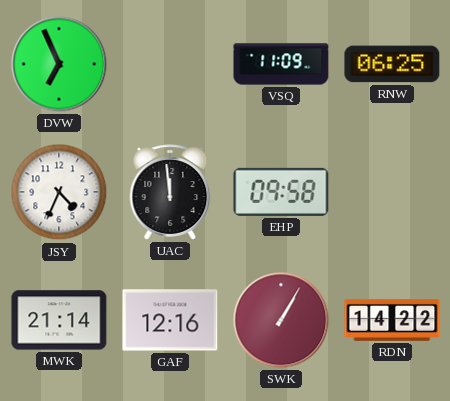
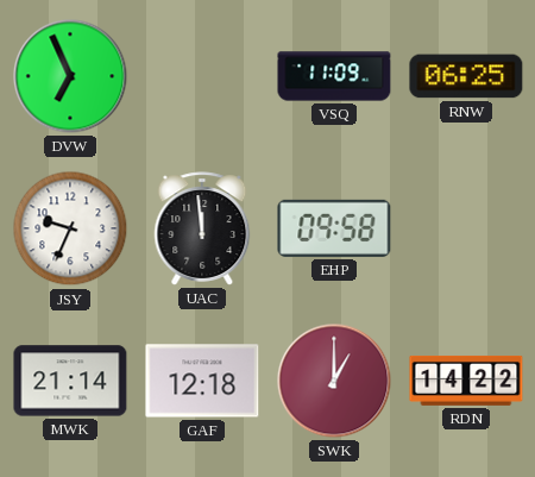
JSY: 4:34 -> 9:34 (70, 228)
GAF: 12:16 -> 12:18 (202, 381)
SWK: 1:05 -> 1:00 (334, 381)
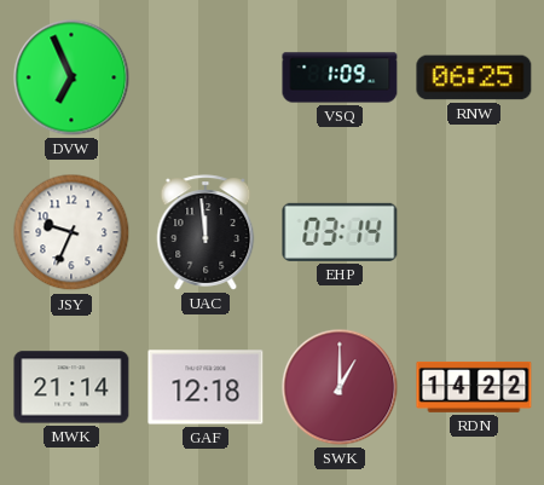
VSQ: 11:09 -> 1:09 (340, 77)
EHP: 09:58 -> 03:14 (340, 232)
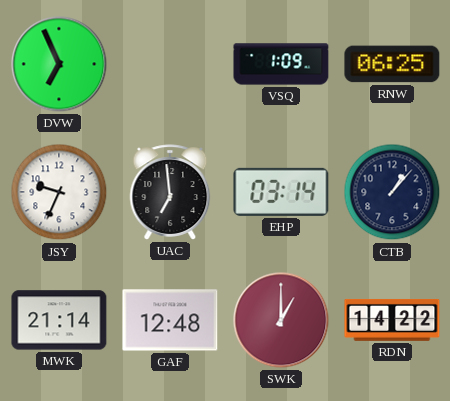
UAC: 11:59 -> 6:59 (170, 192)
CTB: none -> 1:07 (392, 192)
GAF: 12:18 -> 12:48 (170, 320)
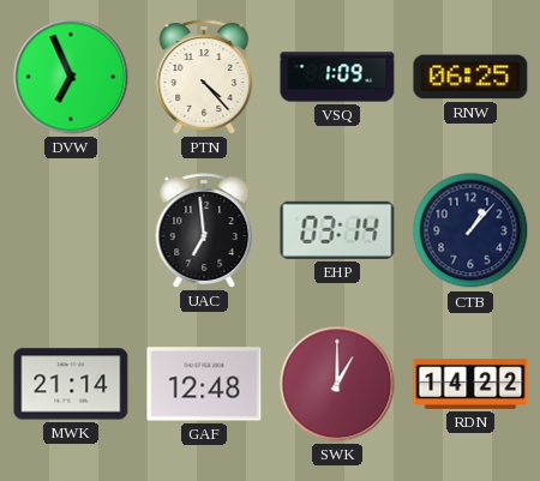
PTN: none -> 4:23 (204, 77)
JSY: 9:34 -> none (59, 192)
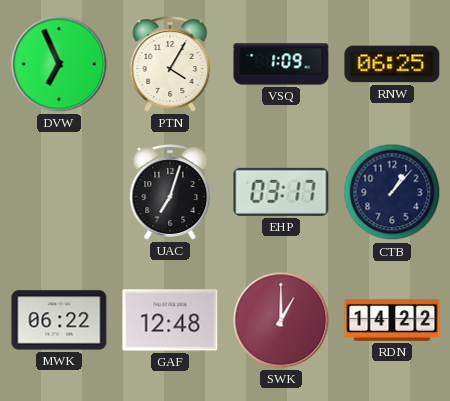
PTN: 4:23 -> 4:05 (170, 64)
UAC: 6:59 -> 7:03 (170, 192)
EHP: 03:14 -> 03:17 (281, 192)
MWK: 21:14 -> 06:22 (59, 320)
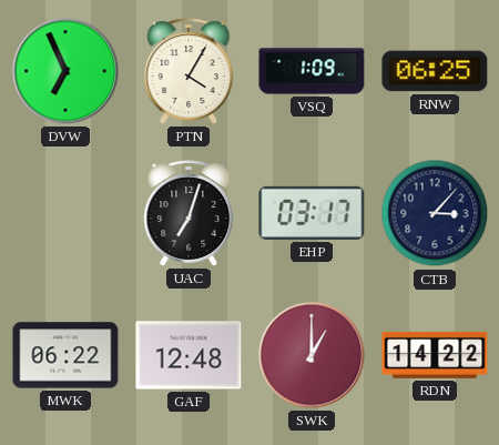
CTB: 1:07 -> 3:07 (435, 213)
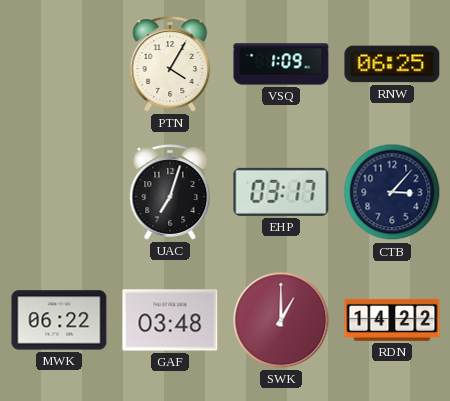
DVW: 6:56 -> none (65, 71)
GAF: 12:48 -> 03:48 (170, 320)
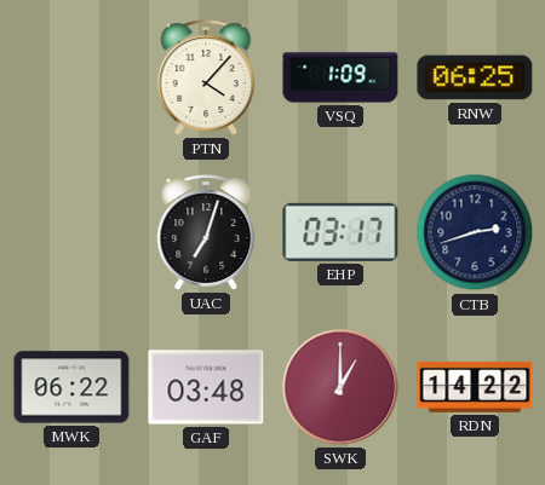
PTN: 4:05 -> 4:07 (206, 77)
CTB: 3:07 -> 2:42 (475, 232)
